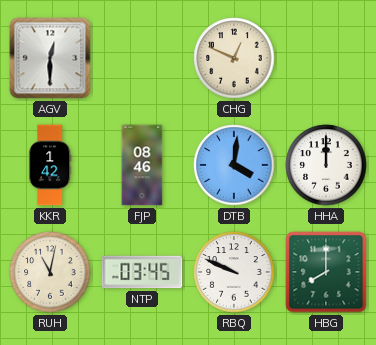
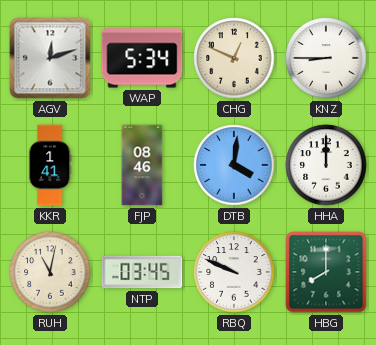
AGV: 12:30 -> 12:12 (50, 58)
WAP: none -> 5:34 (142, 58)
KNZ: none -> 8:45 (326, 58)
KKR: 1:42 -> 1:41 (50, 165)
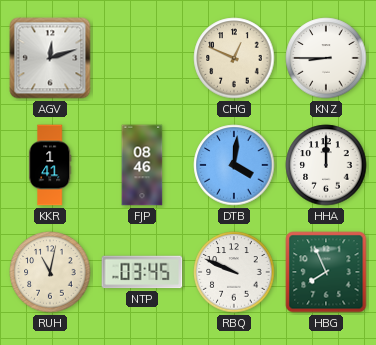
WAP: 5:34 -> none (142, 58)
HBG: 8:00 -> 7:56 (326, 272)
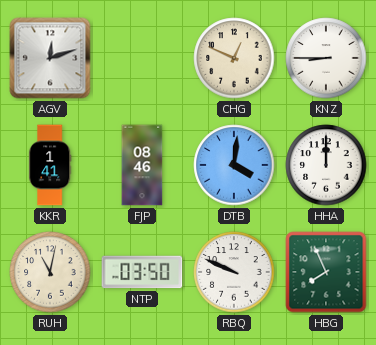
NTP: 03:45 -> 03:50 (142, 272)
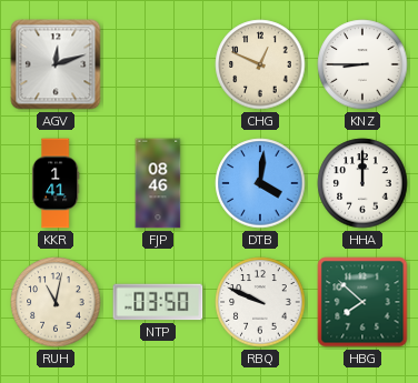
HBG: 7:56 -> 7:52 (362, 302)
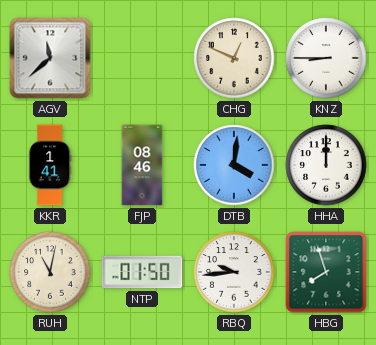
AGV: 12:12 -> 11:38 (50, 58)
NTP: 03:50 -> 01:50 (142, 272)
RBQ: 9:49 -> 9:44 (234, 272)
HBG: 7:52 -> 7:57 (326, 272)
